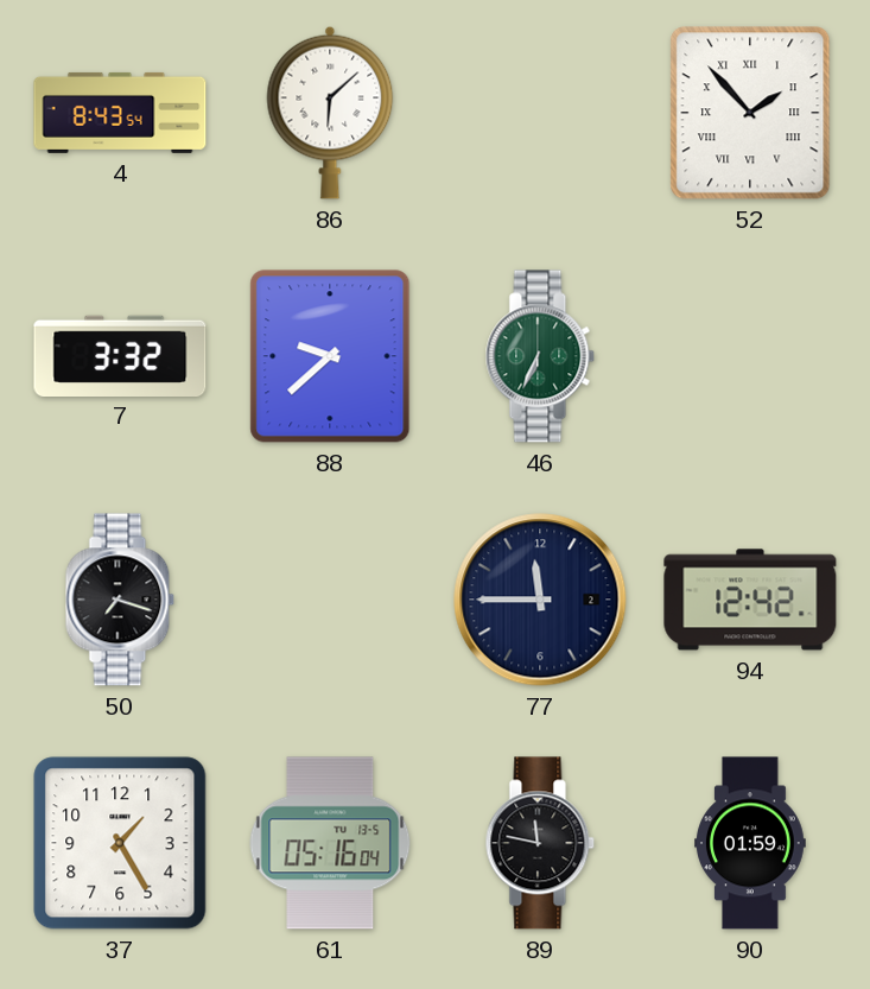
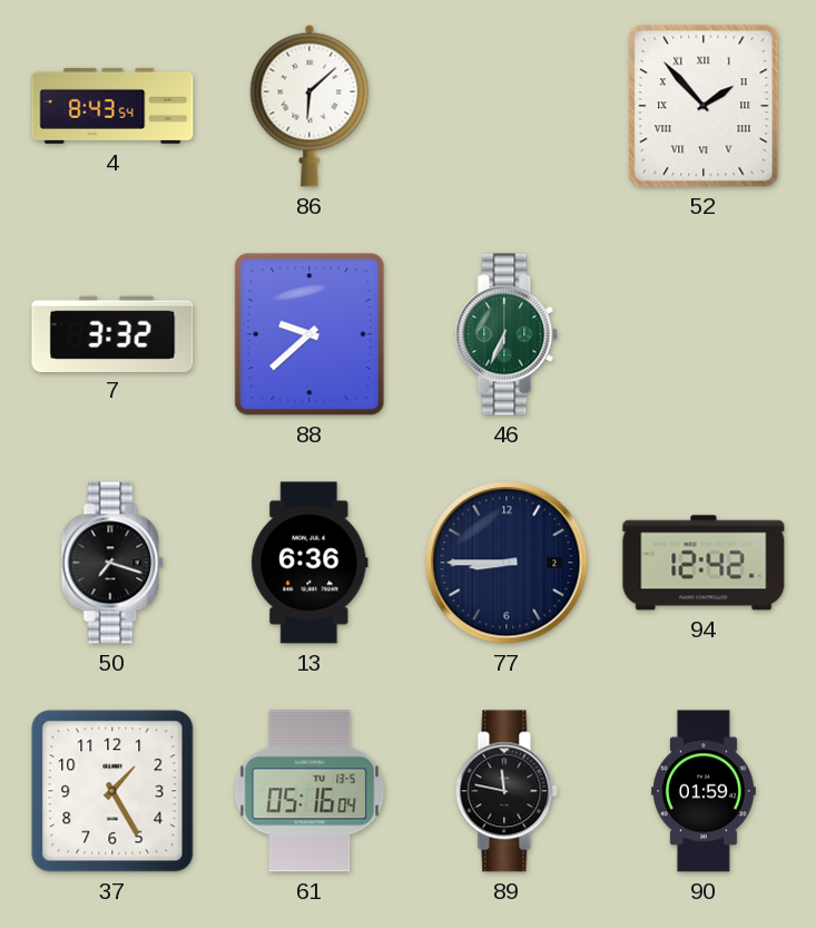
13: none -> 6:36 (309, 563)
77: 11:45 -> 8:45 (507, 563)
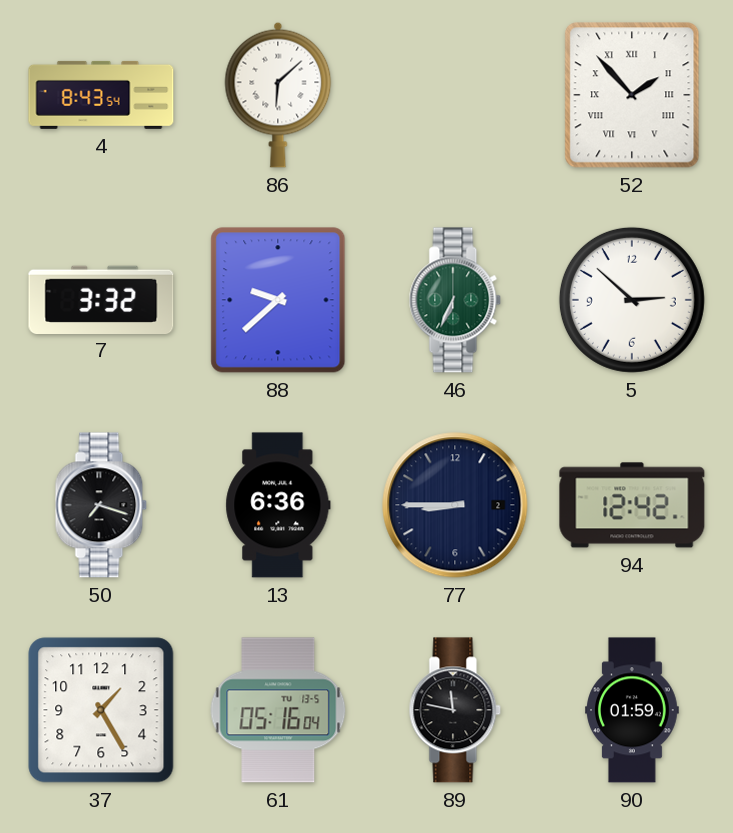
5: none -> 2:52 (632, 300)
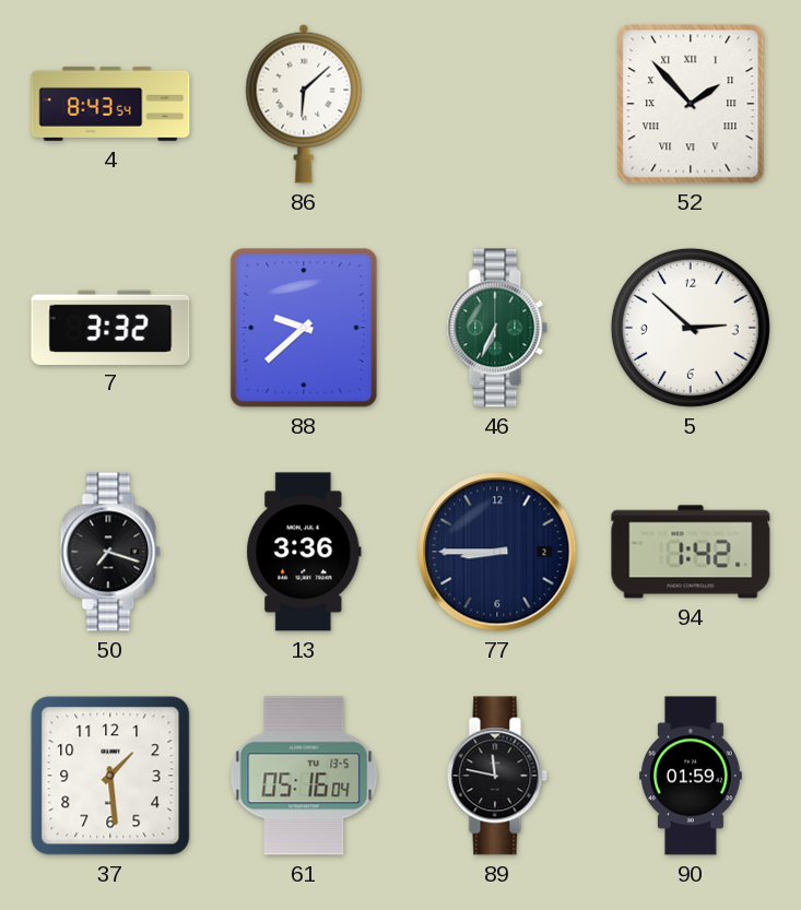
13: 6:36 -> 3:36 (304, 552)
94: 12:42 -> 1:42 (691, 552)
37: 1:25 -> 1:29 (110, 776)
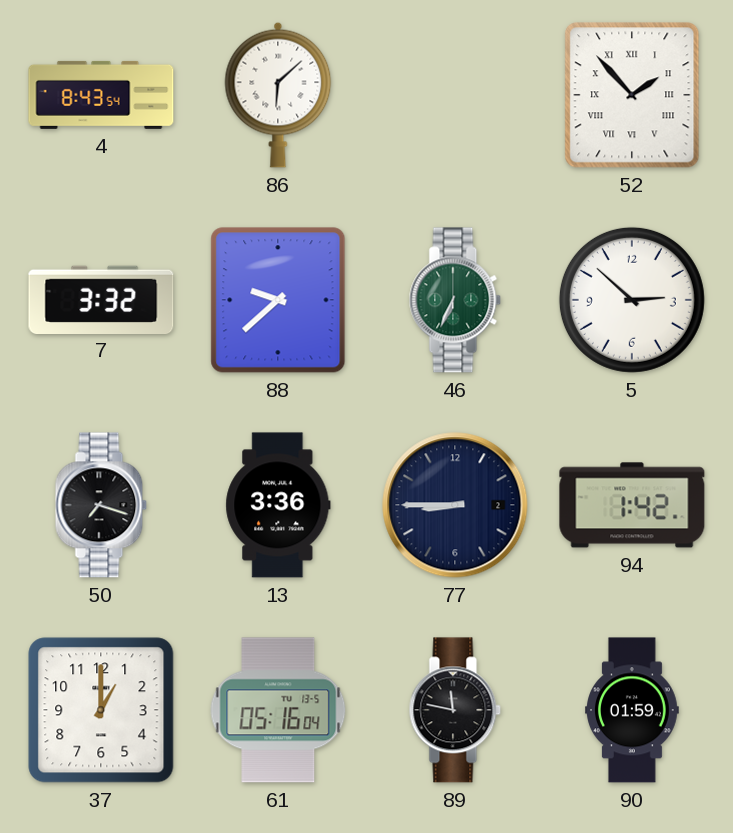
37: 1:29 -> 1:00 (101, 710)
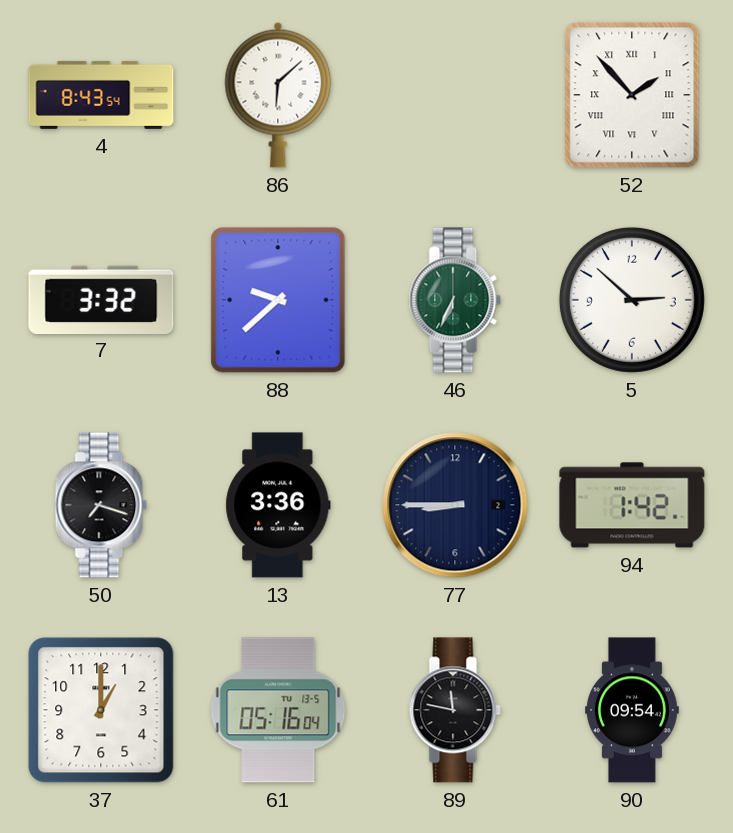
90: 01:59 -> 09:54 (633, 710)
